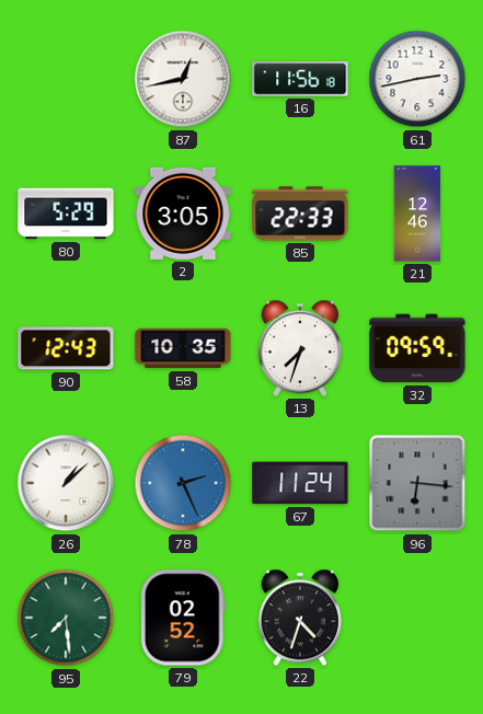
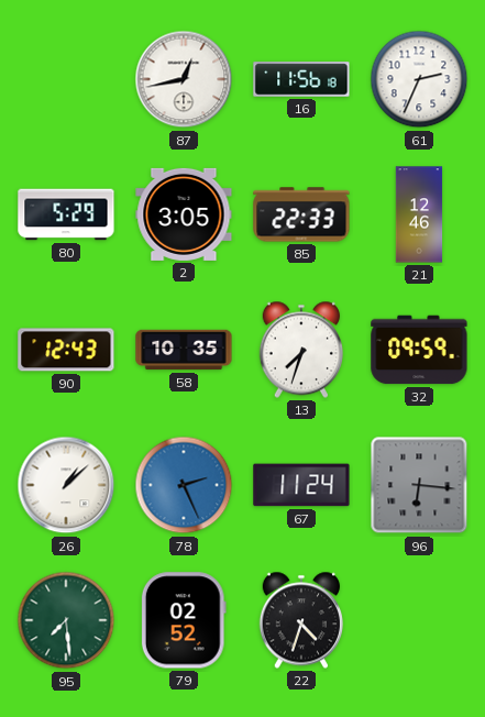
61: 2:43 -> 2:34 (419, 79)
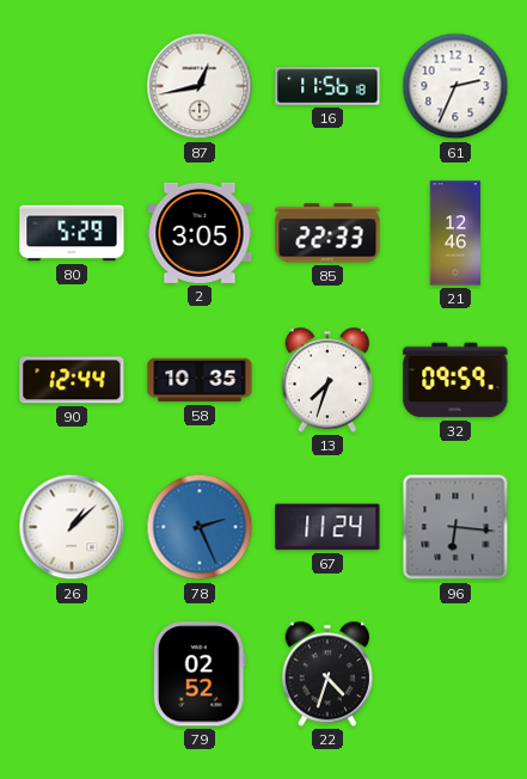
90: 12:43 -> 12:44 (72, 380)
95: 7:29 -> none (66, 620)
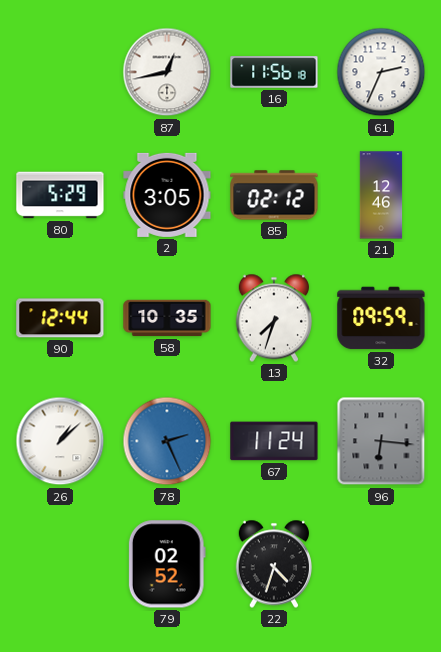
85: 22:33 -> 02:12 (274, 195)
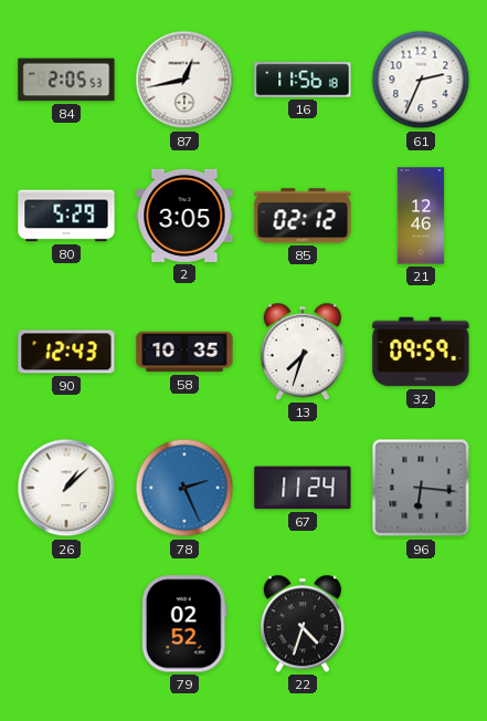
84: none -> 2:05 (66, 80)
90: 12:44 -> 12:43 (66, 352)
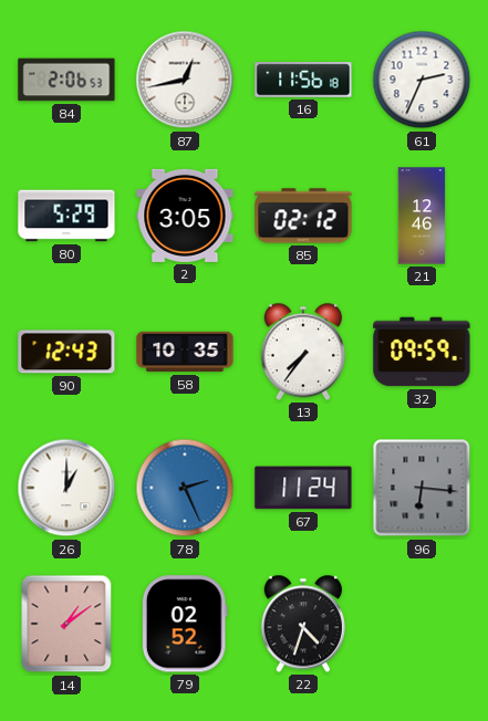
84: 2:05 -> 2:06 (66, 80)
13: 7:33 -> 7:36 (302, 352)
26: 1:08 -> 1:00 (66, 488)
14: none -> 1:09 (66, 624)
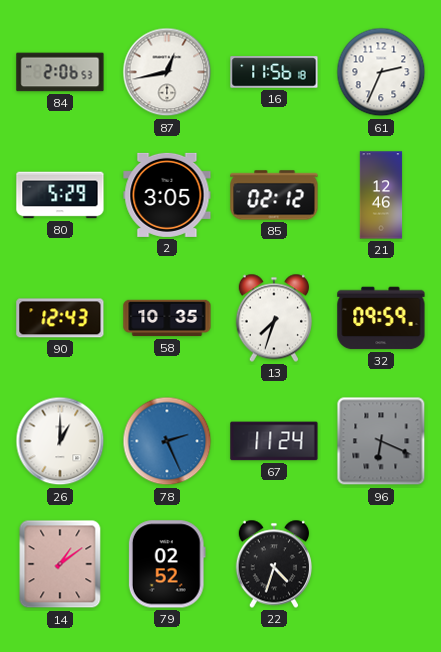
13: 7:36 -> 7:33 (273, 318)
96: 6:16 -> 6:19 (381, 441)
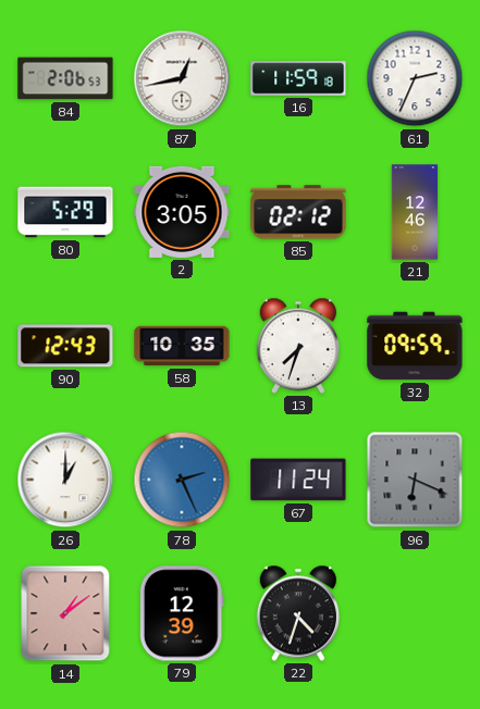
16: 11:56 -> 11:59 (298, 78)
79: 02:52 -> 12:39 (182, 613)
